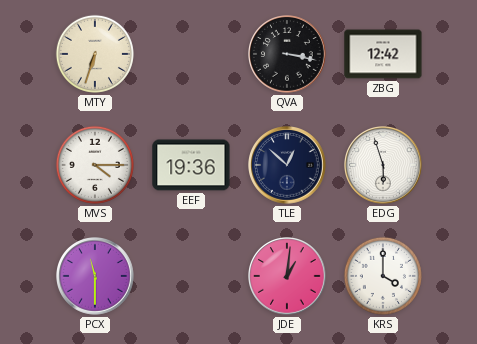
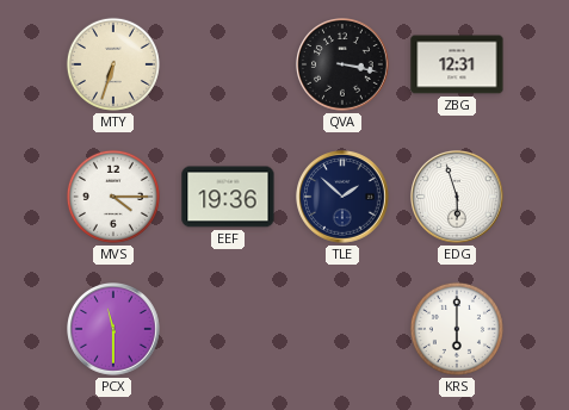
ZBG: 12:42 -> 12:31 (457, 64)
TLE: 12:52 -> 1:52 (344, 198)
JDE: 1:01 -> none (288, 277)
KRS: 4:00 -> 6:00 (457, 329)
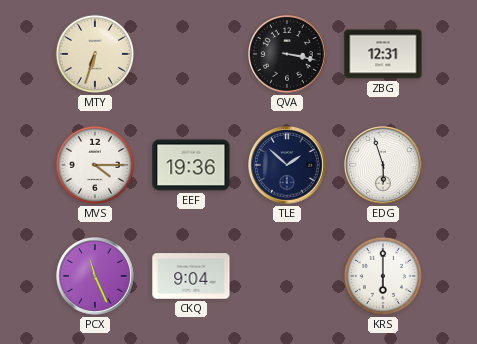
PCX: 11:30 -> 11:26 (96, 277)
CKQ: none -> 9:04 (191, 276)
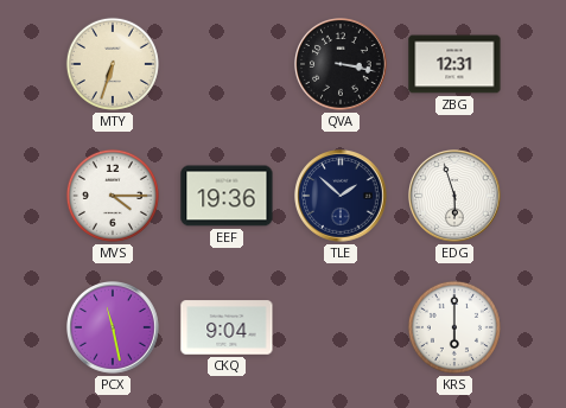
PCX: 11:26 -> 11:28 (114, 329)
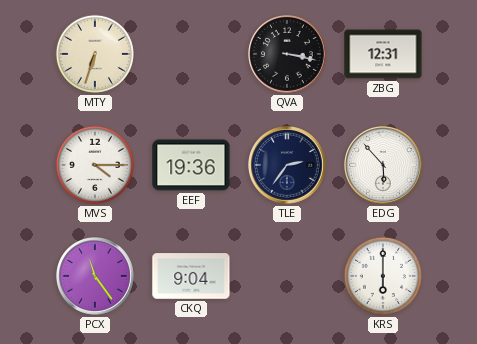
TLE: 1:52 -> 2:36 (288, 166)
EDG: 5:57 -> 5:53 (384, 166)
PCX: 11:28 -> 11:24 (96, 277)
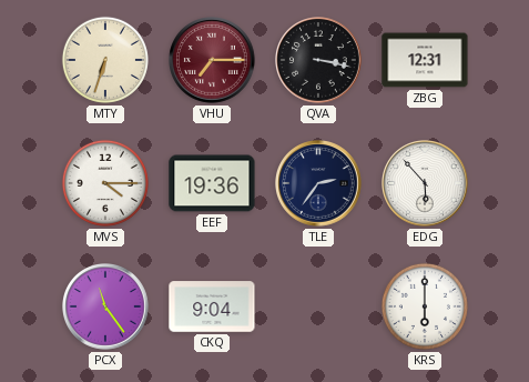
VHU: none -> 7:15 (213, 61)
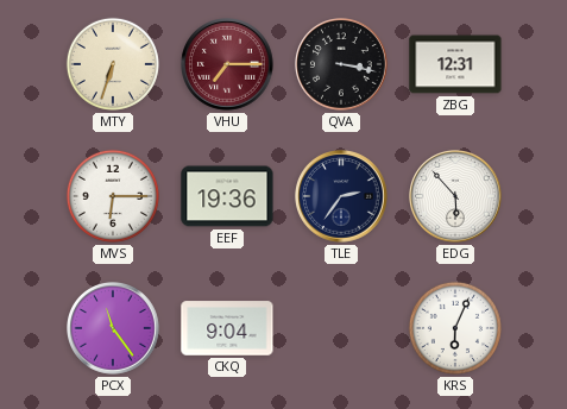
MVS: 4:15 -> 6:15 (113, 196)
KRS: 6:00 -> 6:04 (455, 328)
